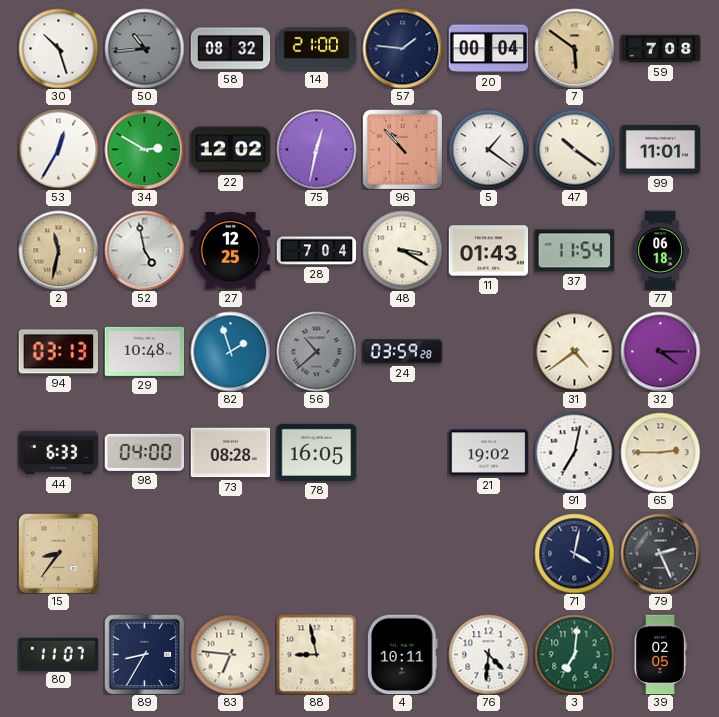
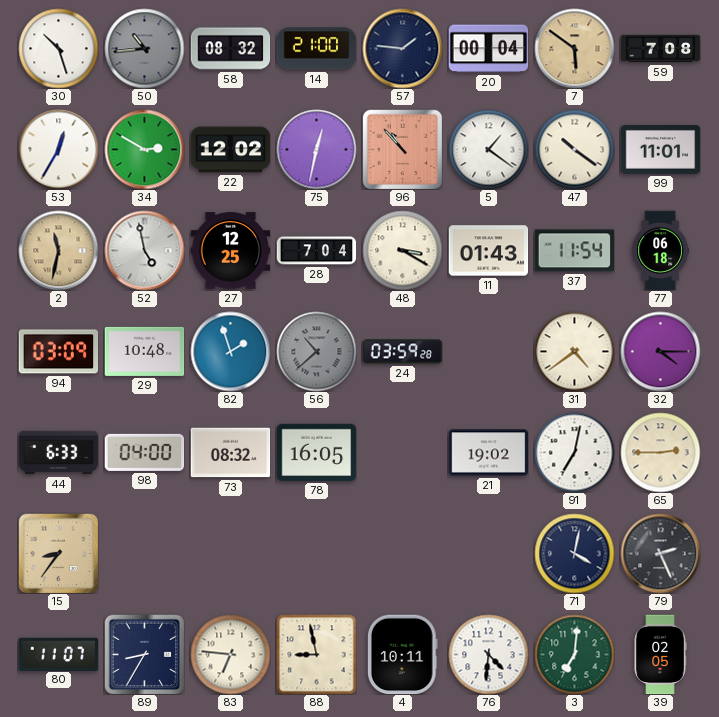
94: 03:13 -> 03:09 (58, 352)
73: 08:28 -> 08:32 (230, 453)
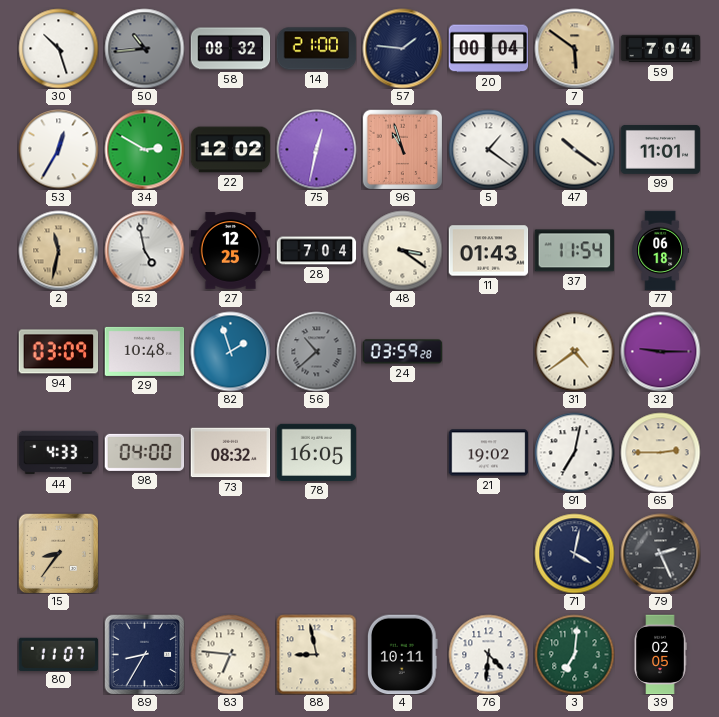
59: 7:08 -> 7:04 (660, 49)
96: 10:53 -> 10:57 (402, 149)
48: 3:20 -> 3:21 (402, 250)
32: 4:15 -> 9:15 (660, 351)
44: 6:33 -> 4:33 (58, 453)
